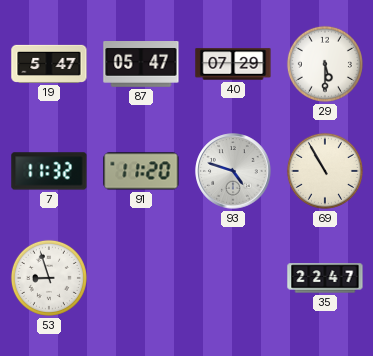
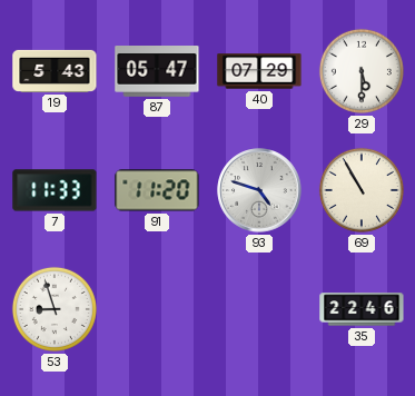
19: 5:47 -> 5:43 (55, 71)
7: 11:32 -> 11:33 (55, 190)
35: 22:47 -> 22:46 (362, 309)
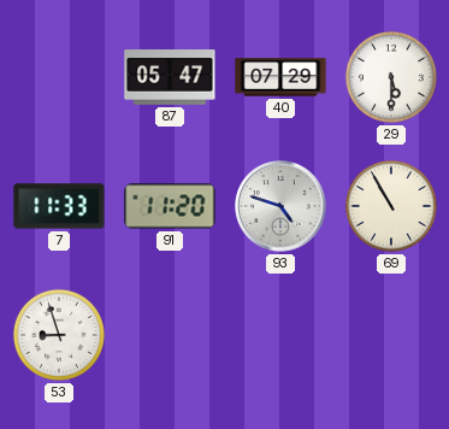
19: 5:43 -> none (55, 71)
35: 22:46 -> none (362, 309)
